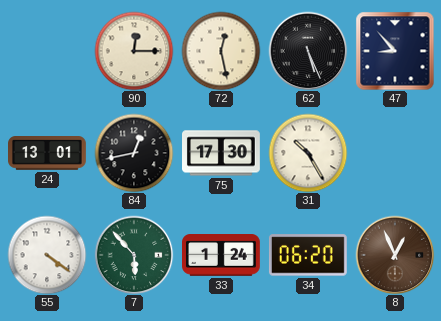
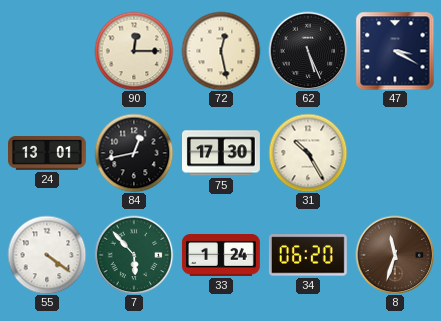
47: 8:53 -> 3:20 (395, 51)
8: 12:56 -> 11:33 (395, 255)
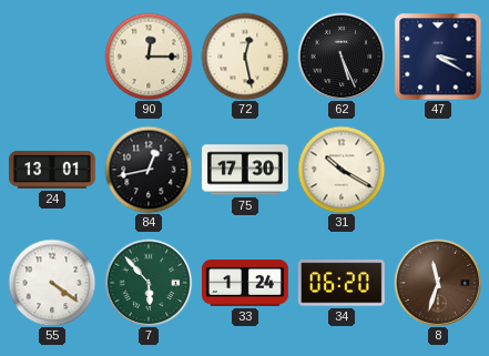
31: 10:25 -> 10:20 (342, 170)
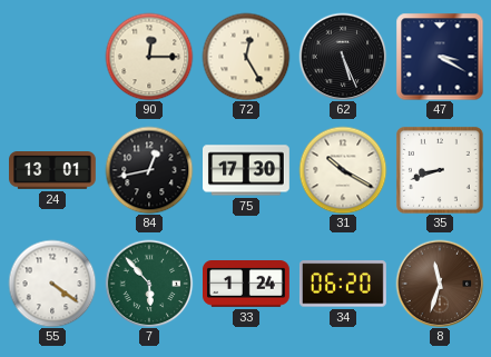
72: 12:28 -> 12:25 (246, 57)
35: none -> 8:42 (440, 170)
